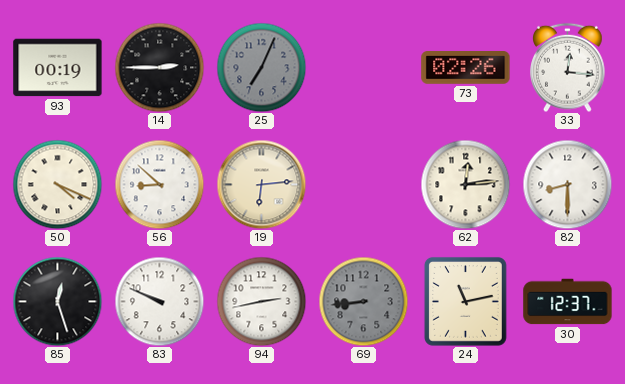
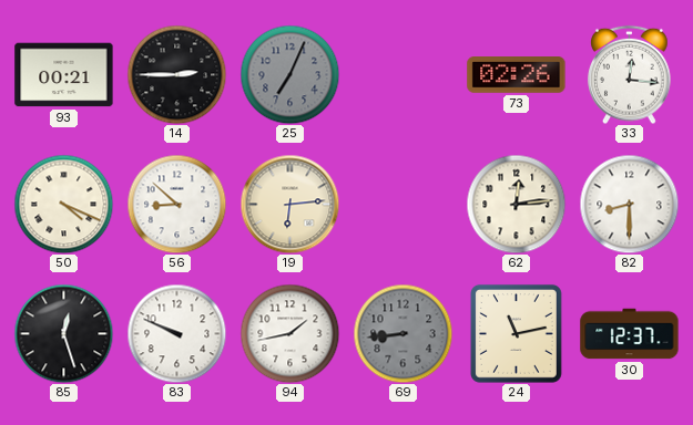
93: 00:19 -> 00:21 (64, 75)
94: 2:43 -> 1:43 (289, 333)
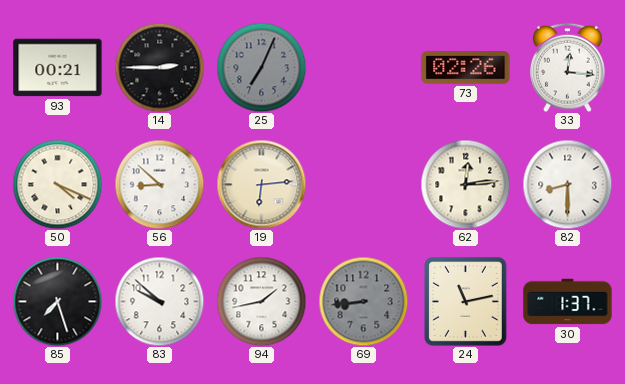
85: 12:27 -> 7:27 (57, 301)
83: 9:49 -> 9:52 (159, 301)
30: 12:37 -> 1:37 (568, 302)
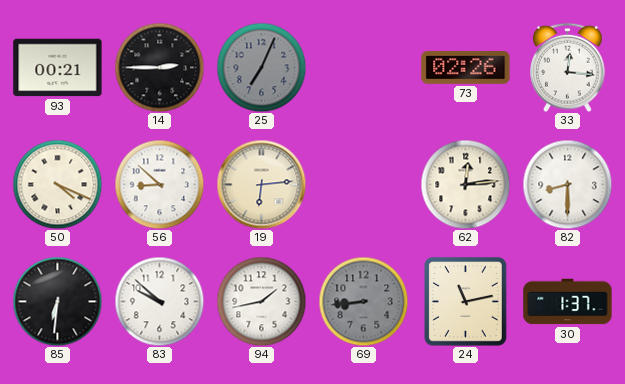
85: 7:27 -> 6:31 (57, 301)
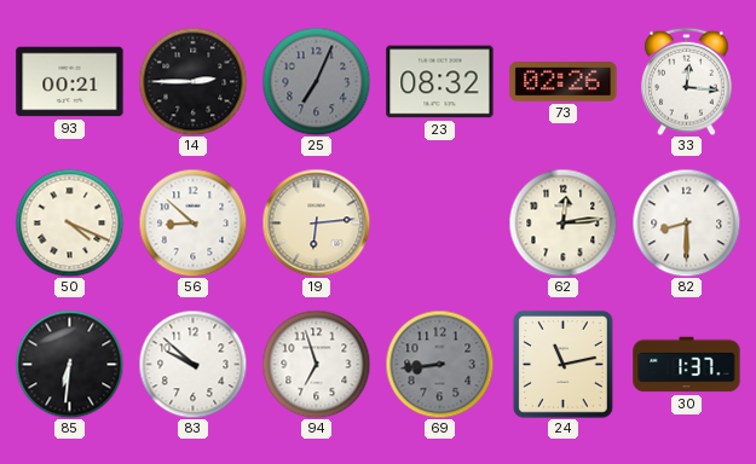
23: none -> 08:32 (440, 82)
94: 1:43 -> 6:57 (316, 364)
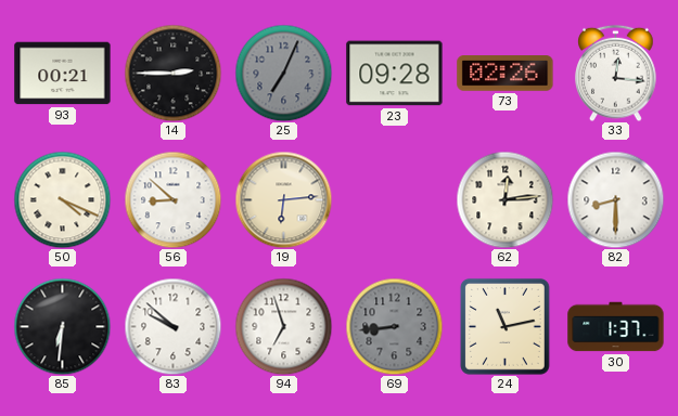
23: 08:32 -> 09:28 (395, 74)
